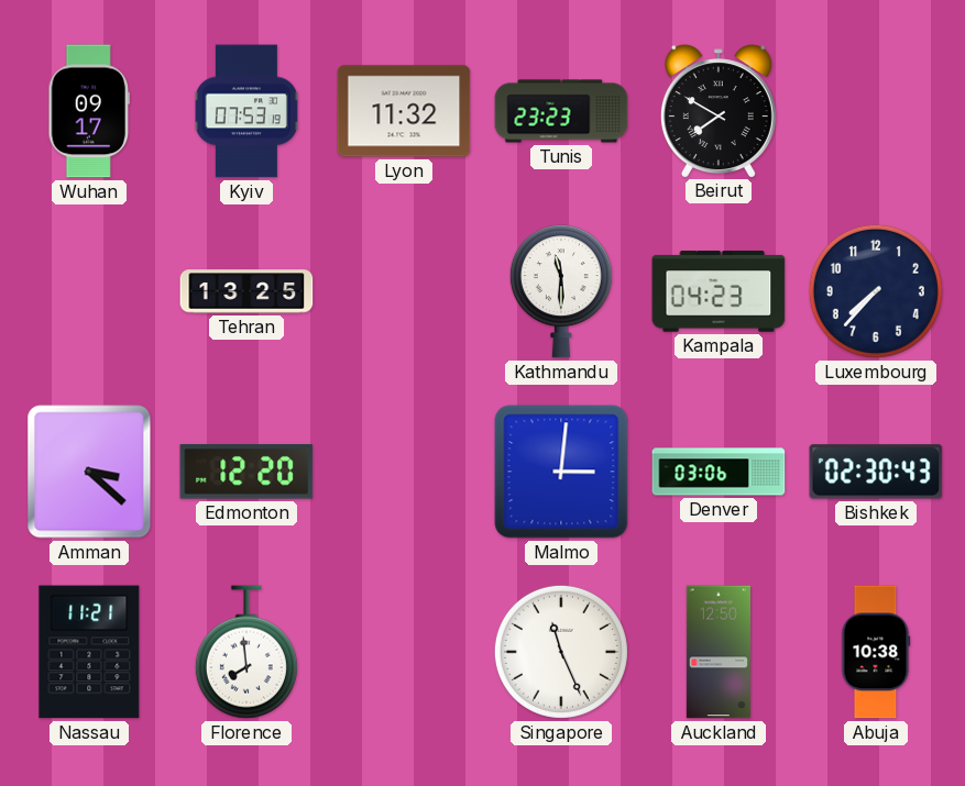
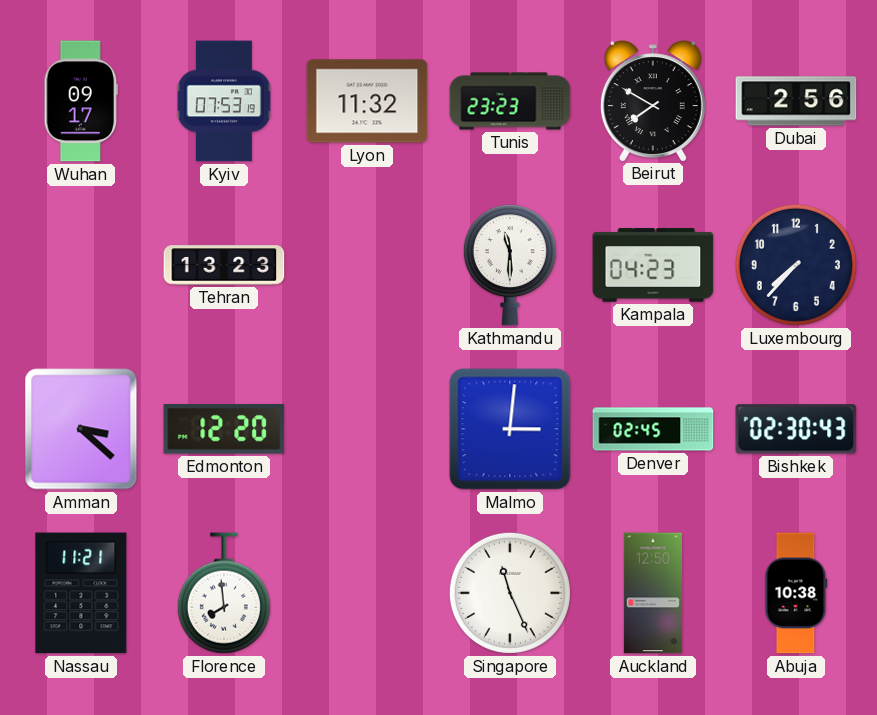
Dubai: none -> 2:56 (796, 101)
Tehran: 13:25 -> 13:23 (224, 265)
Denver: 03:06 -> 02:45 (653, 429)
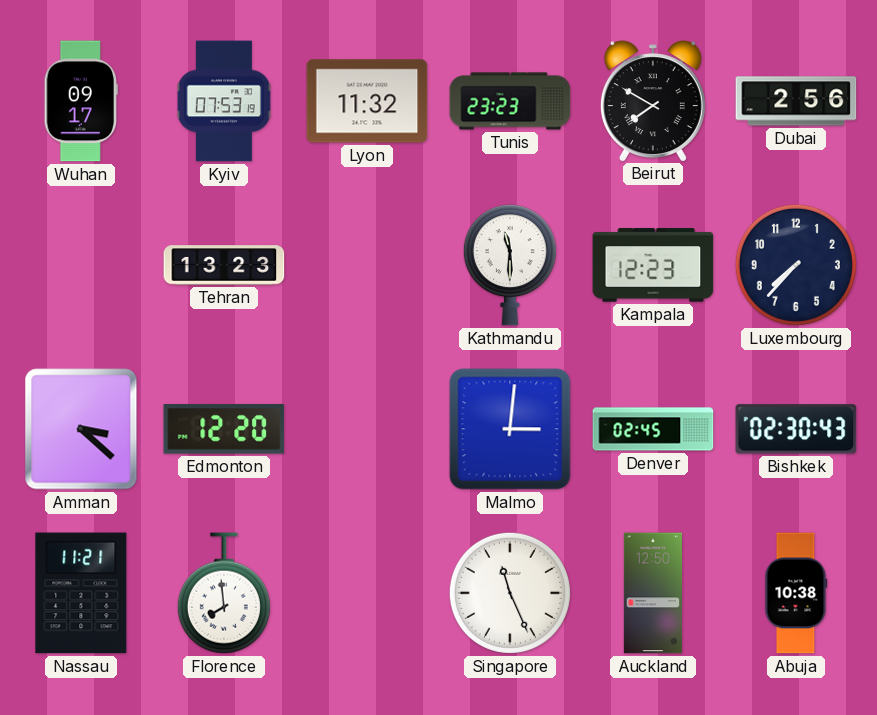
Kampala: 04:23 -> 12:23 (653, 265)
